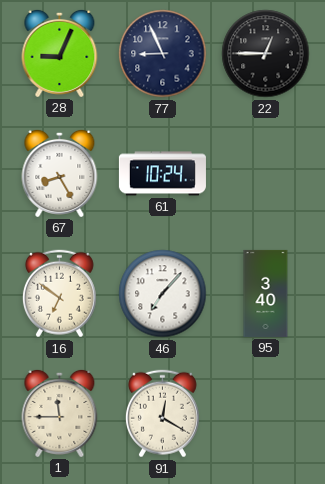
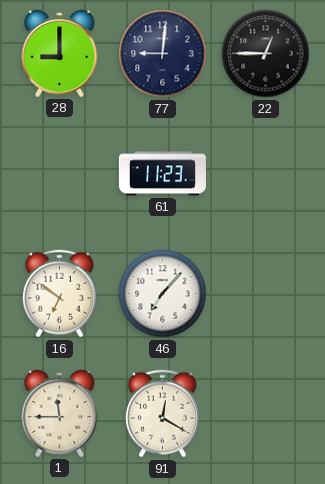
28: 9:04 -> 9:00 (60, 53)
77: 8:56 -> 9:01 (163, 54)
67: 8:25 -> none (60, 173)
61: 10:24 -> 11:23 (162, 174)
95: 3:40 -> none (266, 293)
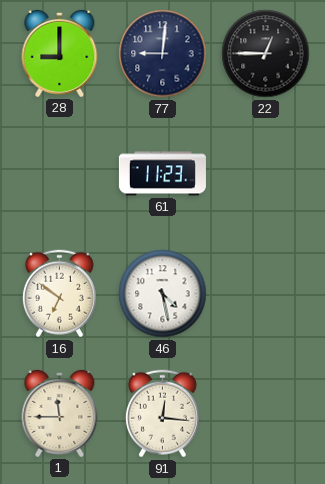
46: 7:07 -> 4:28 (163, 294)
91: 12:20 -> 12:16 (162, 414)
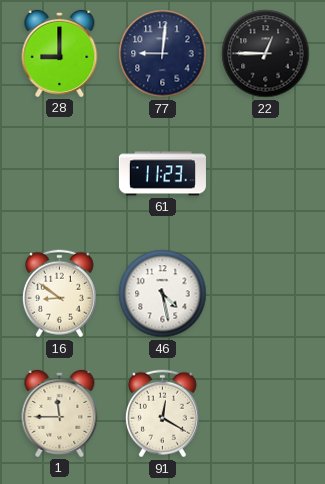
16: 6:51 -> 8:51 (59, 294)
91: 12:16 -> 12:20 (162, 414)
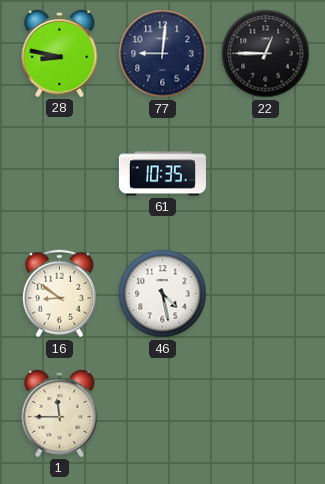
28: 9:00 -> 8:47 (60, 53)
61: 11:23 -> 10:35 (162, 174)
91: 12:20 -> none (162, 414)
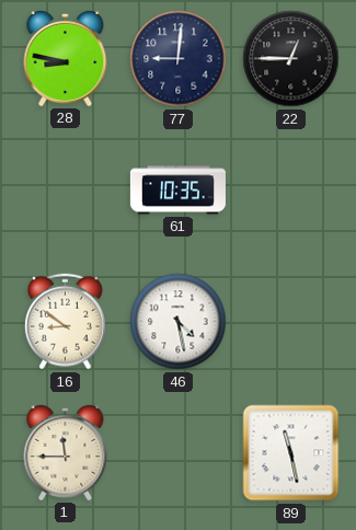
89: none -> 11:28 (291, 453)
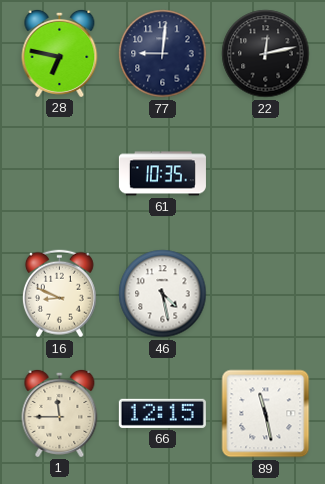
28: 8:47 -> 6:47 (60, 53)
22: 12:45 -> 12:13 (266, 54)
16: 8:51 -> 8:49 (59, 294)
66: none -> 12:15 (162, 413)
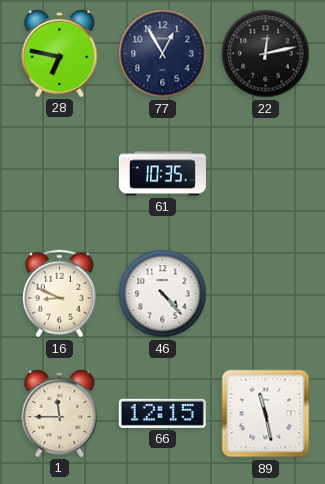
77: 9:01 -> 12:55 (163, 54)
46: 4:28 -> 4:23 (163, 294)
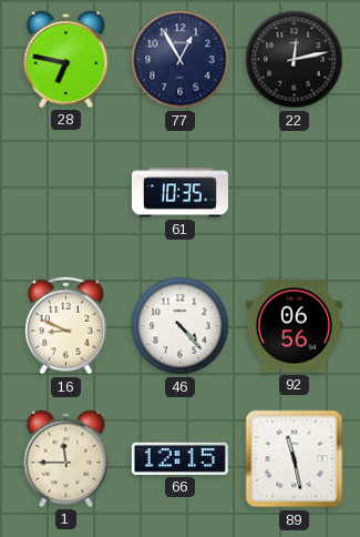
92: none -> 06:56 (294, 326)
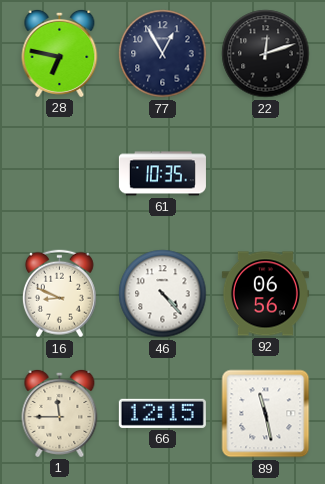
22: 12:13 -> 12:12 (266, 54)
